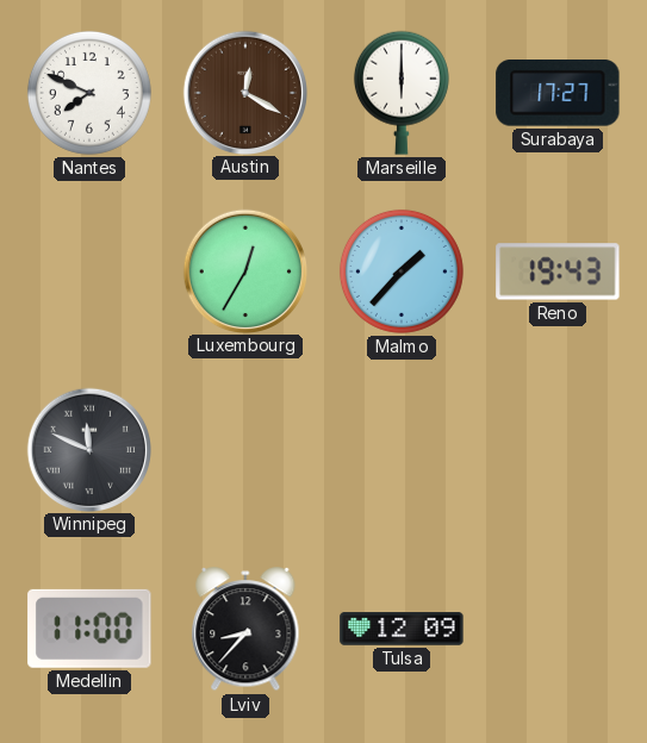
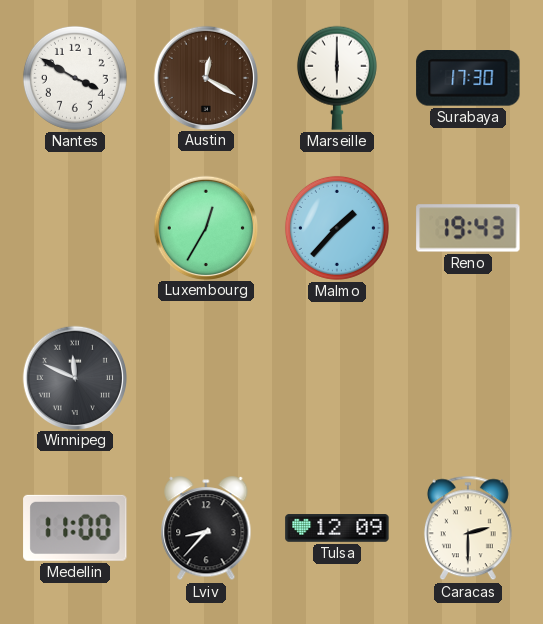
Nantes: 7:49 -> 3:50 (75, 78)
Surabaya: 17:27 -> 17:30 (468, 78)
Caracas: none -> 2:30 (468, 528)
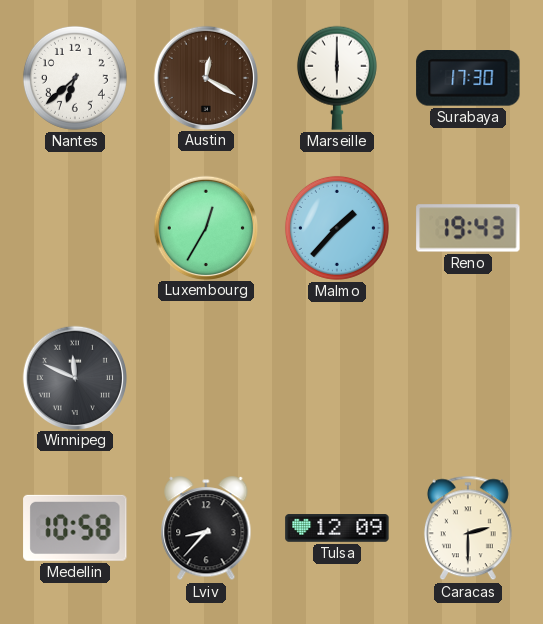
Nantes: 3:50 -> 6:38 (75, 78)
Medellin: 11:00 -> 10:58 (75, 528)
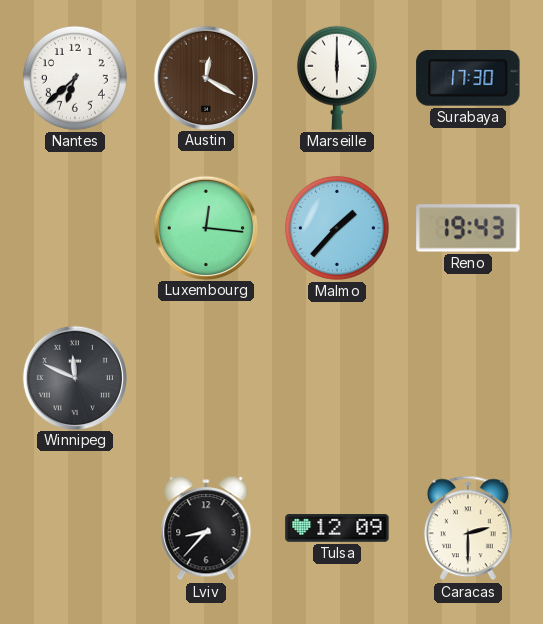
Luxembourg: 12:35 -> 12:16 (205, 227)
Medellin: 10:58 -> none (75, 528)
